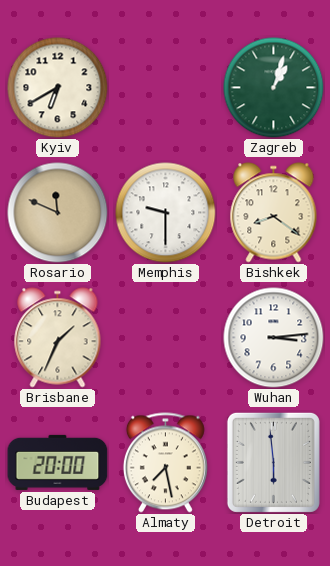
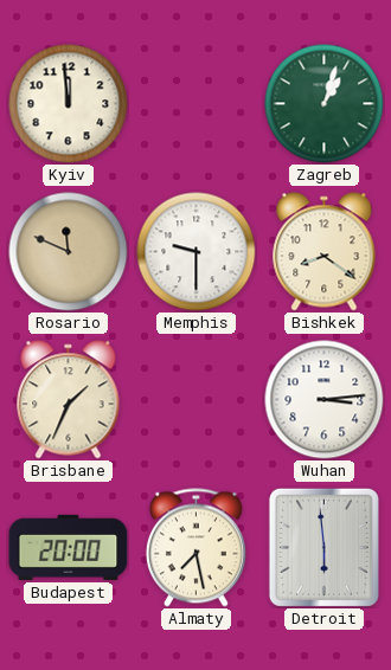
Kyiv: 6:40 -> 11:59 (69, 104)
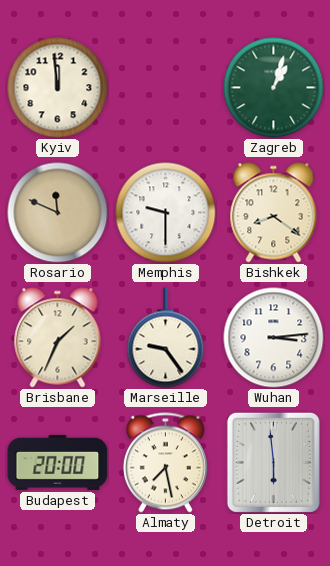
Marseille: none -> 9:24 (166, 338)
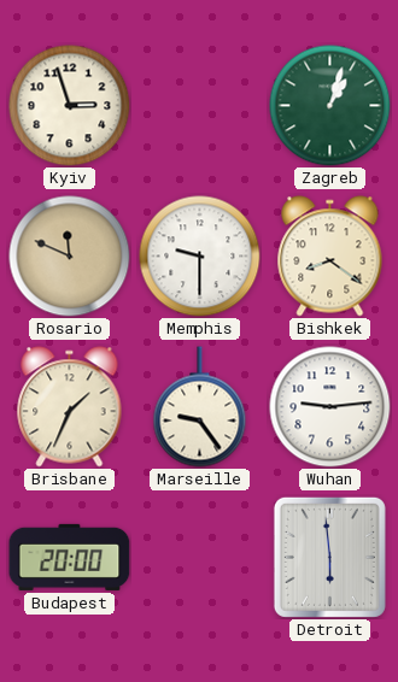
Kyiv: 11:59 -> 2:57 (70, 106)
Wuhan: 3:14 -> 9:14 (330, 407)
Almaty: 7:28 -> none (165, 463)
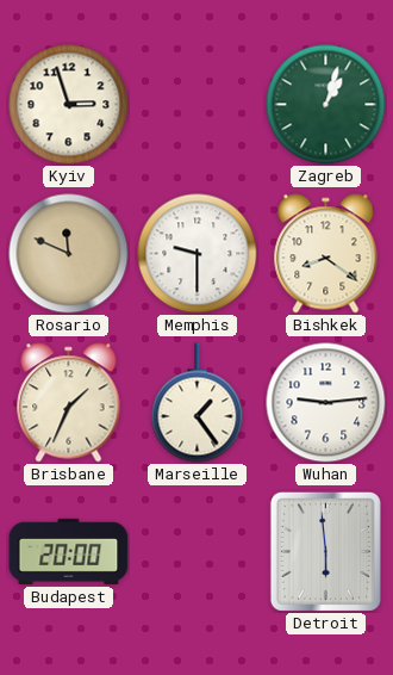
Marseille: 9:24 -> 1:24 (198, 403)
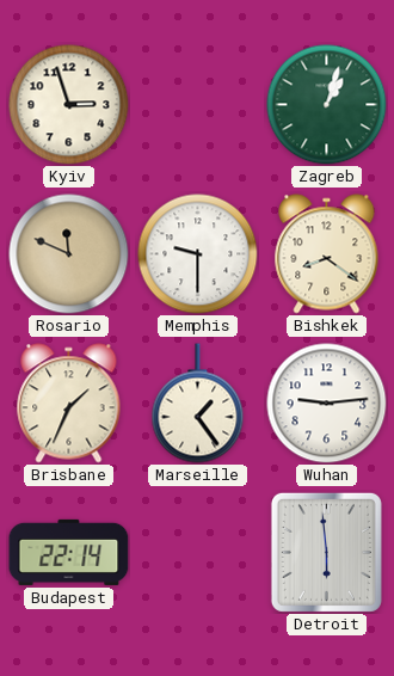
Budapest: 20:00 -> 22:14 (69, 552)
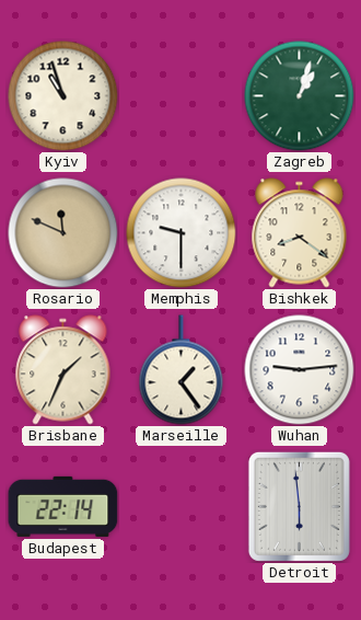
Kyiv: 2:57 -> 10:57 (63, 96)
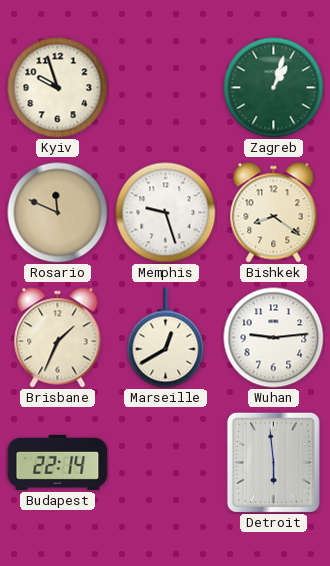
Kyiv: 10:57 -> 9:57 (58, 88)
Memphis: 9:30 -> 9:27 (166, 213)
Marseille: 1:24 -> 12:40 (166, 338)
